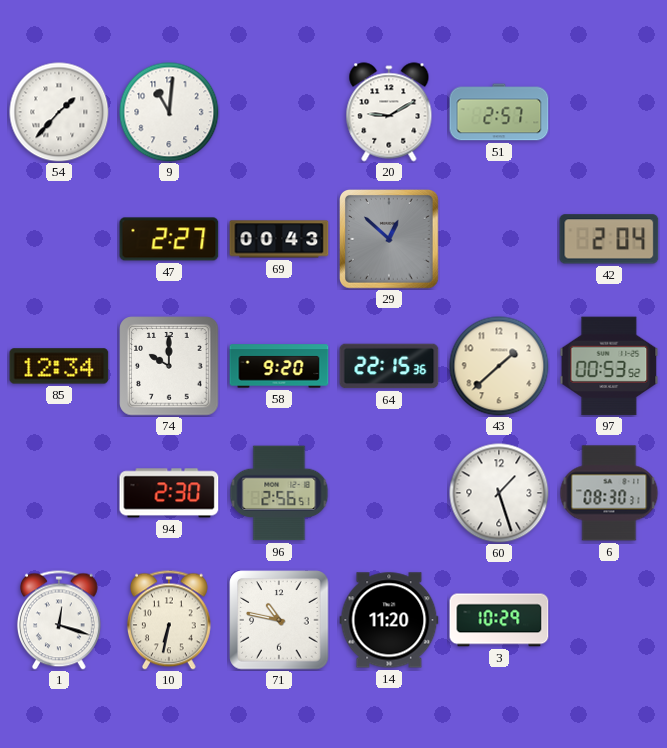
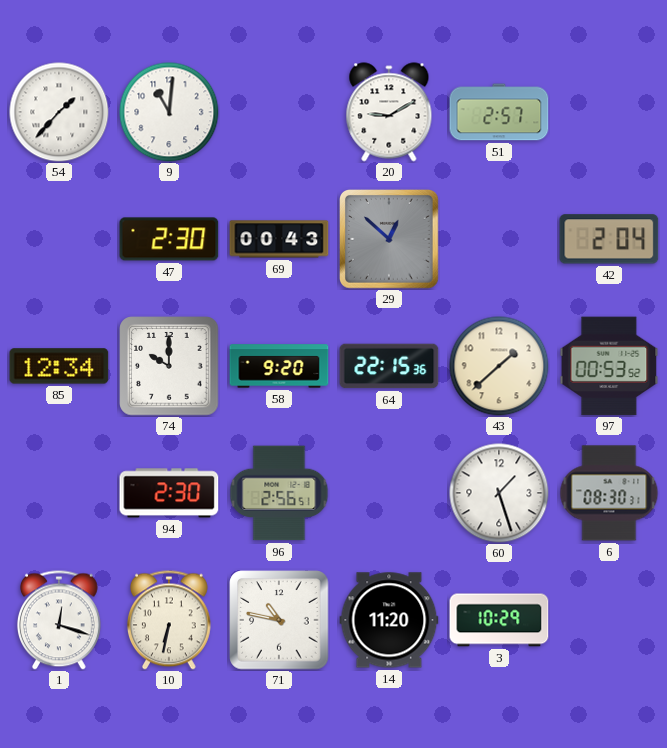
47: 2:27 -> 2:30 (169, 239)
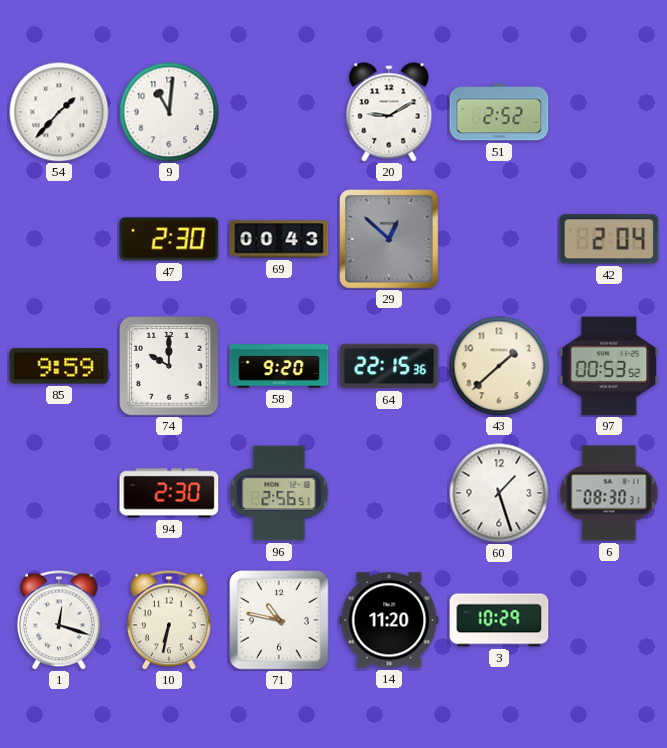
51: 2:57 -> 2:52 (499, 112)
85: 12:34 -> 9:59 (59, 366)
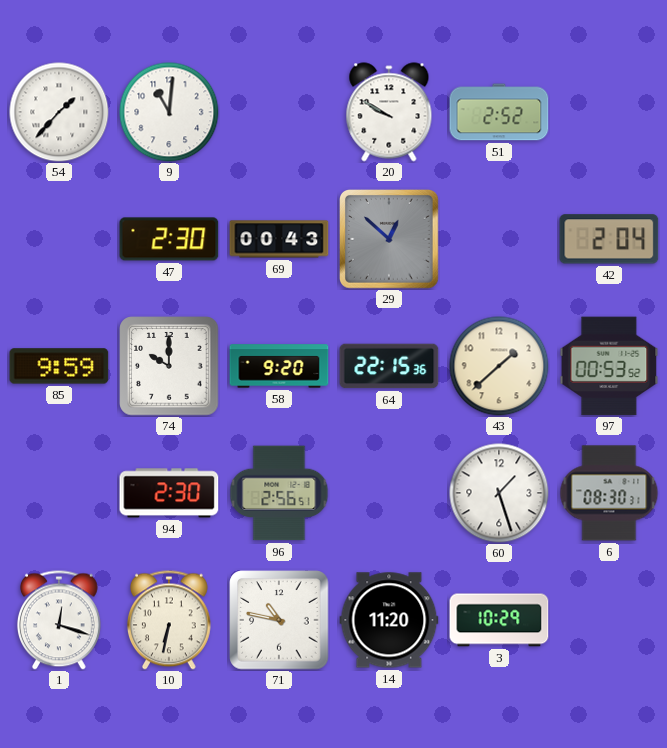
20: 9:10 -> 9:50 (389, 112)
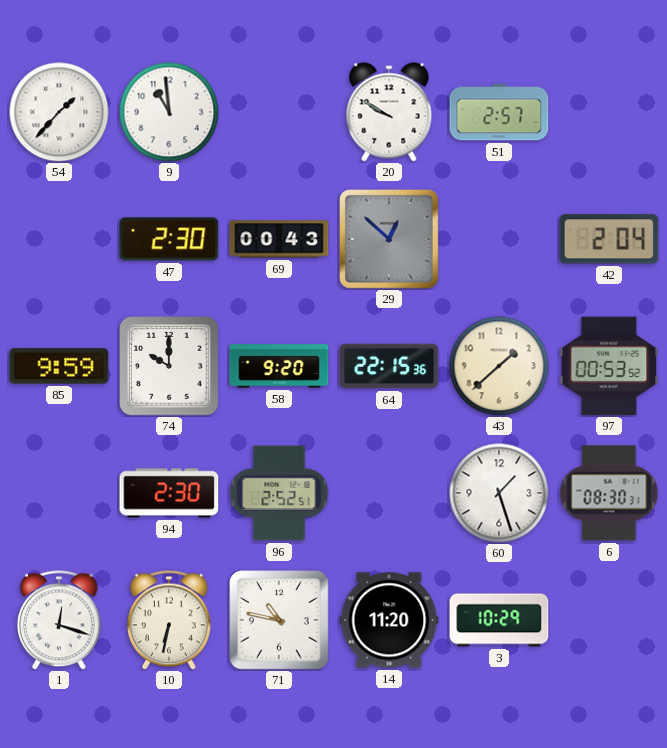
9: 11:01 -> 10:59 (169, 112)
51: 2:52 -> 2:57 (499, 112)
96: 2:56 -> 2:52 (279, 493)
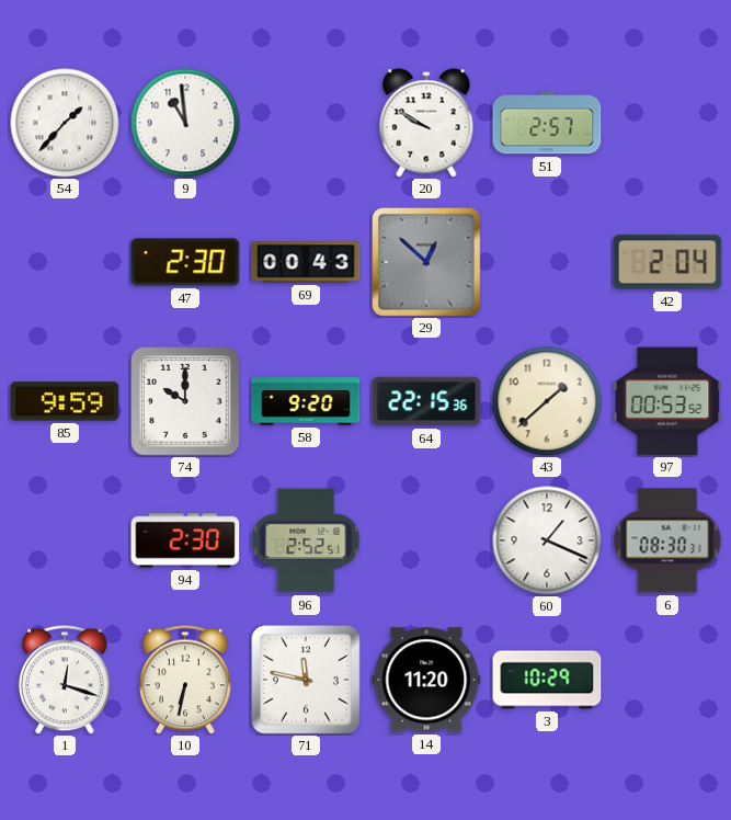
60: 1:27 -> 1:19 (547, 540)
71: 10:47 -> 11:47 (306, 680)
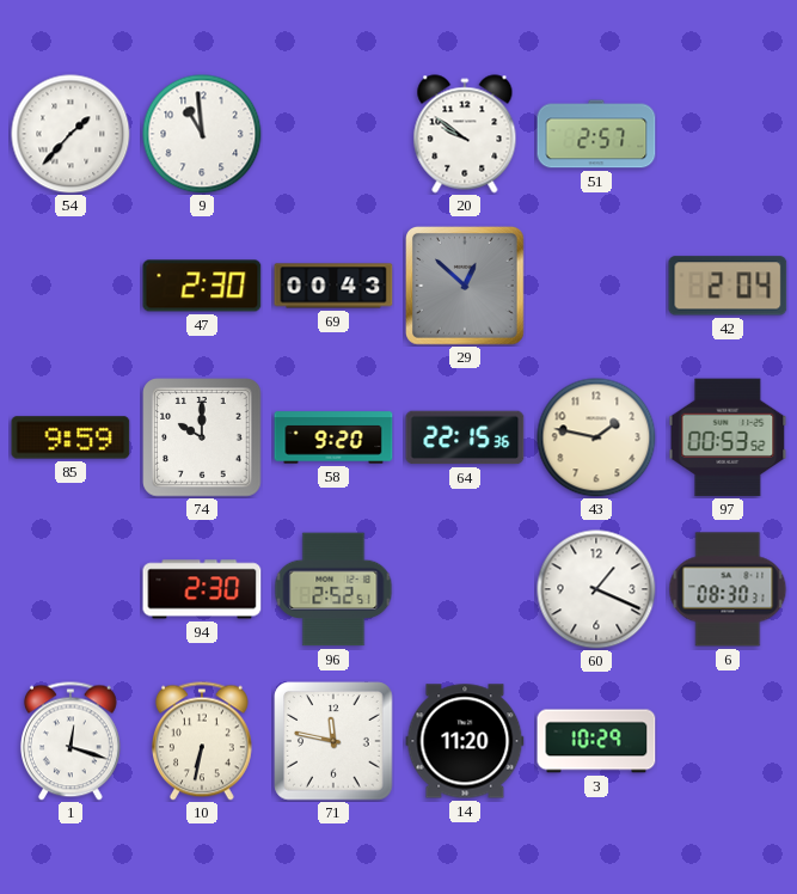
20: 9:50 -> 9:51 (465, 134)
43: 1:38 -> 1:47 (596, 437)
